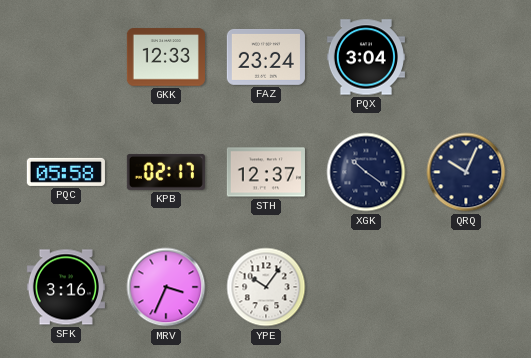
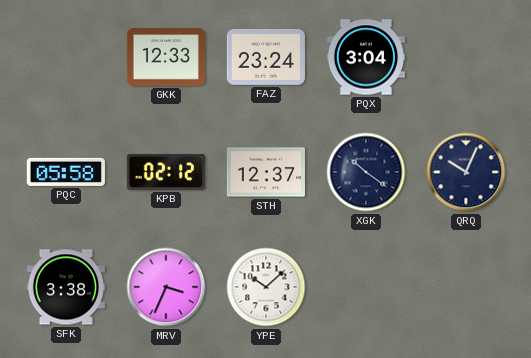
KPB: 02:17 -> 02:12 (166, 172)
SFK: 3:16 -> 3:38 (66, 287)
YPE: 10:06 -> 10:08 (266, 287)
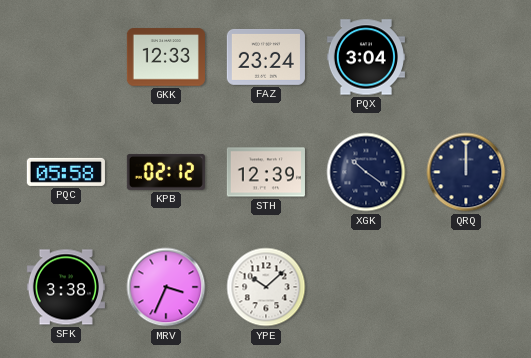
STH: 12:37 -> 12:39 (266, 172)
QRQ: 10:04 -> 12:00 (466, 172)
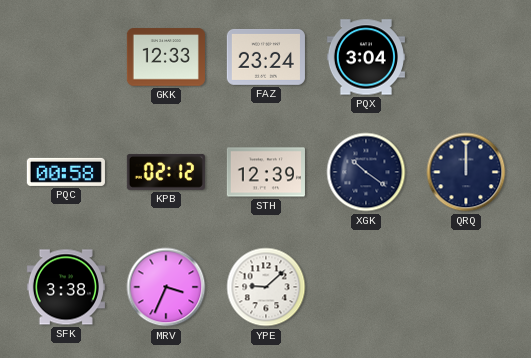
PQC: 05:58 -> 00:58 (66, 172)
YPE: 10:08 -> 9:08 (266, 287)
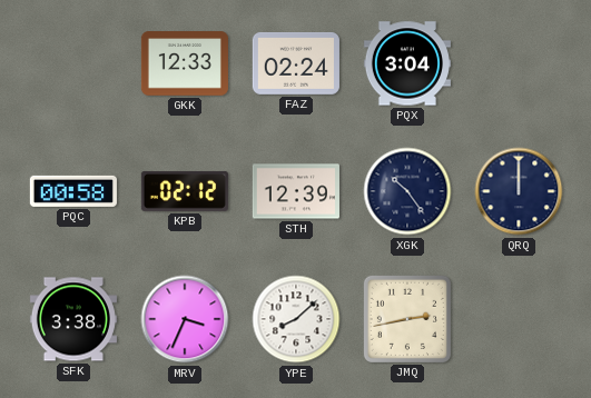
FAZ: 23:24 -> 02:24 (296, 63)
XGK: 10:21 -> 10:24 (407, 191)
YPE: 9:08 -> 8:08 (296, 319)
JMQ: none -> 2:43 (407, 319)
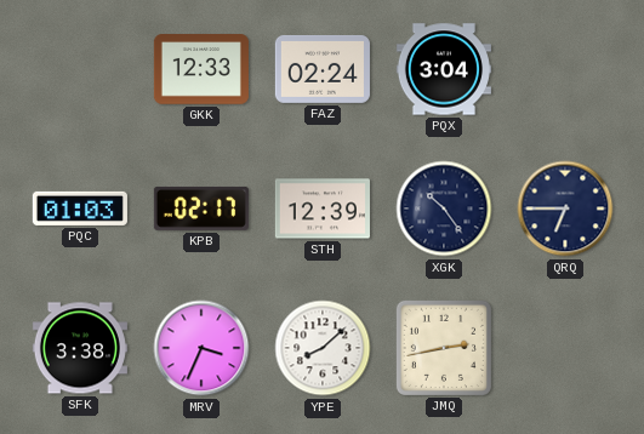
PQC: 00:58 -> 01:03 (80, 209)
KPB: 02:12 -> 02:17 (201, 209)
QRQ: 12:00 -> 6:45 (565, 209)
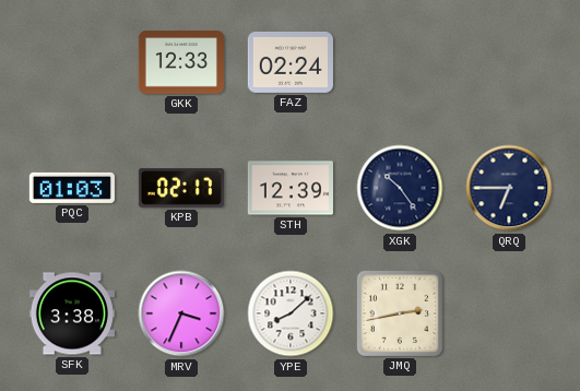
PQX: 3:04 -> none (444, 69)
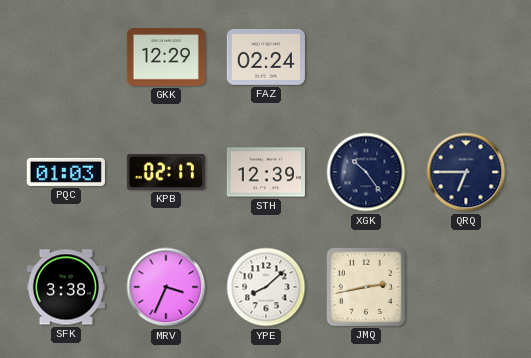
GKK: 12:33 -> 12:29 (166, 57)
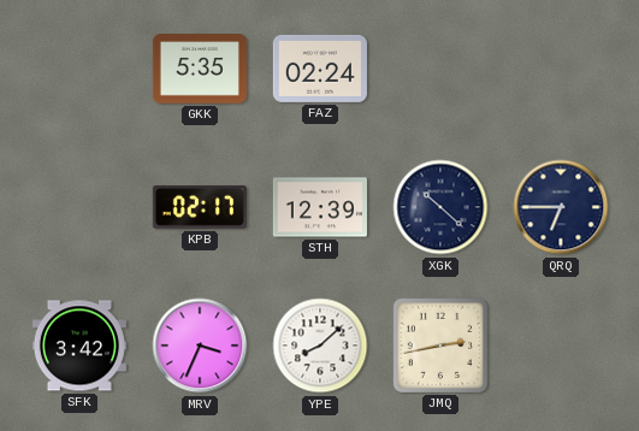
GKK: 12:29 -> 5:35 (200, 69)
PQC: 01:03 -> none (66, 172)
XGK: 10:24 -> 10:22 (440, 207)
SFK: 3:38 -> 3:42 (79, 346)
